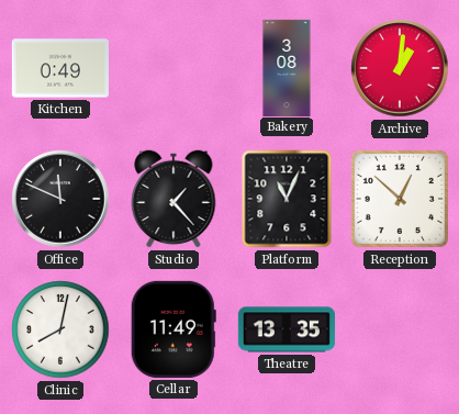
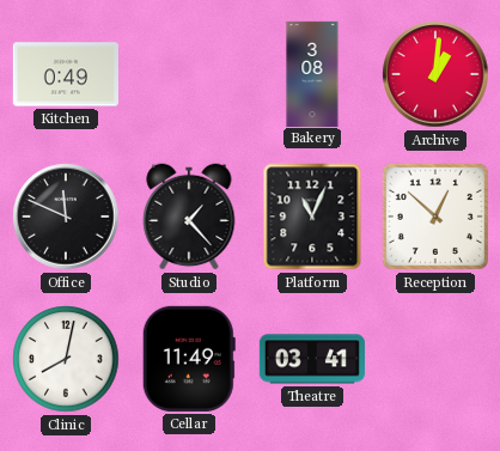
Theatre: 13:35 -> 03:41 (312, 359)
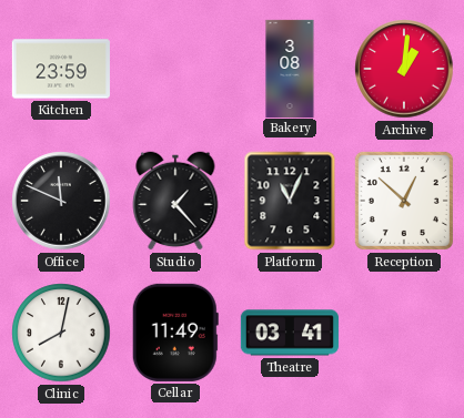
Kitchen: 0:49 -> 23:59 (61, 69)
